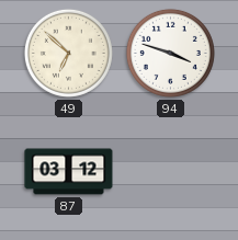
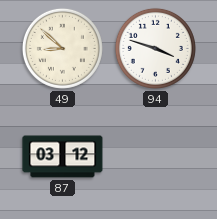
49: 6:52 -> 8:52 (62, 48)
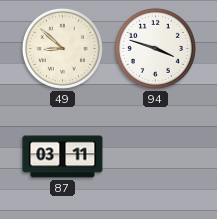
87: 03:12 -> 03:11 (63, 157)
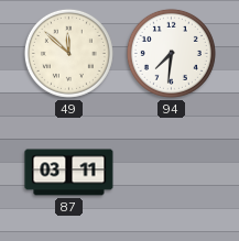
49: 8:52 -> 11:52 (68, 53)
94: 3:48 -> 7:31 (171, 53)
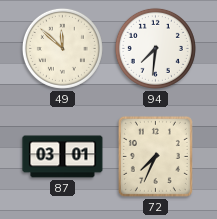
87: 03:11 -> 03:01 (63, 157)
72: none -> 7:34 (155, 156)
